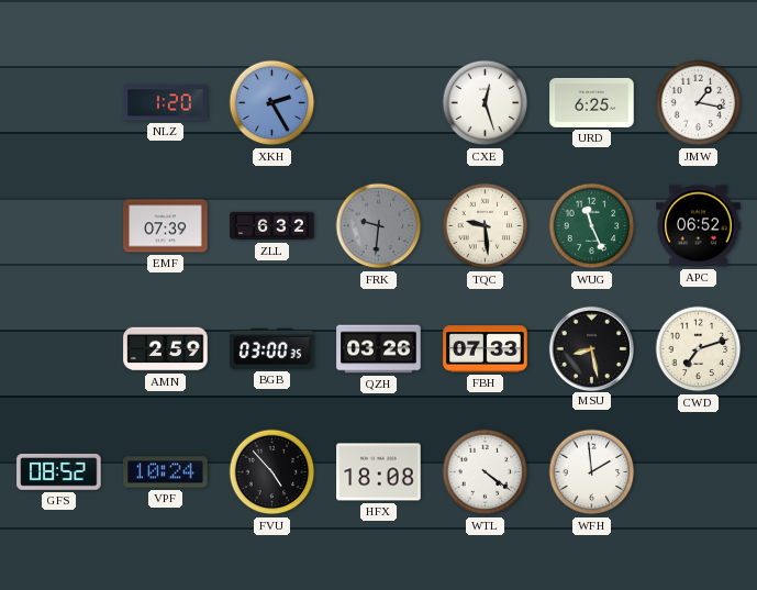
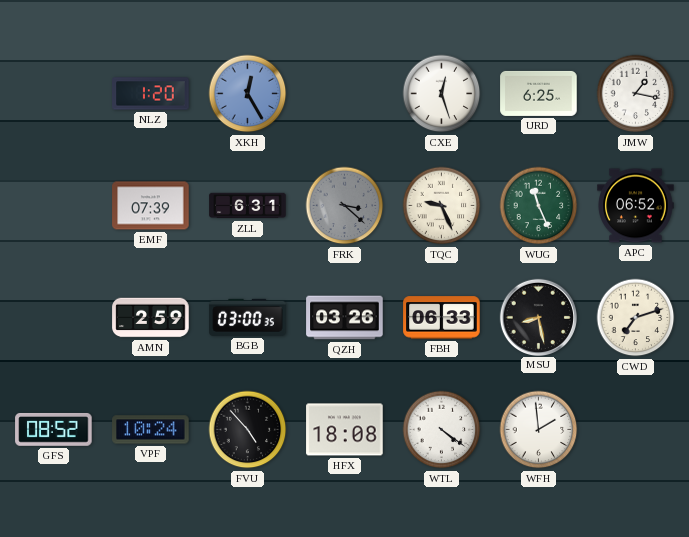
XKH: 2:25 -> 12:25 (248, 94)
ZLL: 6:32 -> 6:31 (248, 206)
FRK: 9:31 -> 3:22 (345, 206)
TQC: 9:29 -> 9:26 (442, 206)
FBH: 07:33 -> 06:33 (442, 318)
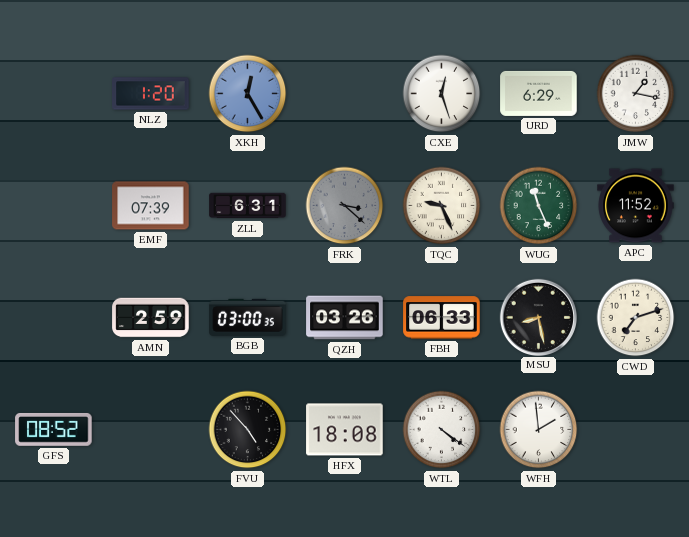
URD: 6:25 -> 6:29 (539, 93)
APC: 06:52 -> 11:52 (636, 206)
VPF: 10:24 -> none (151, 430)
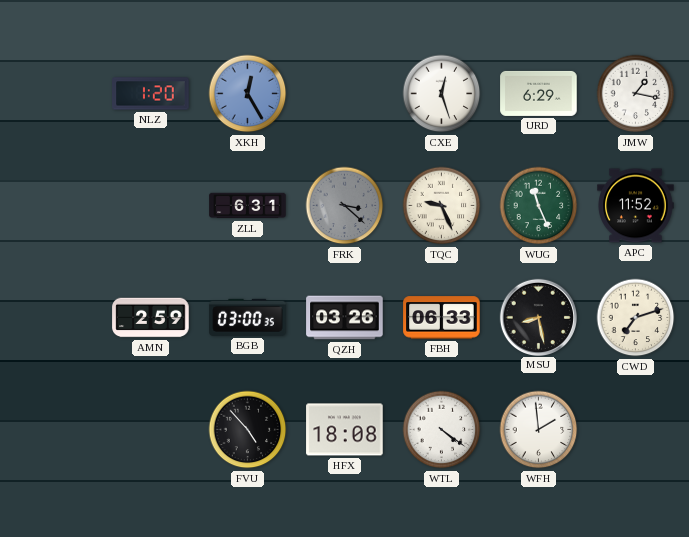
EMF: 07:39 -> none (151, 206)
GFS: 08:52 -> none (54, 429)
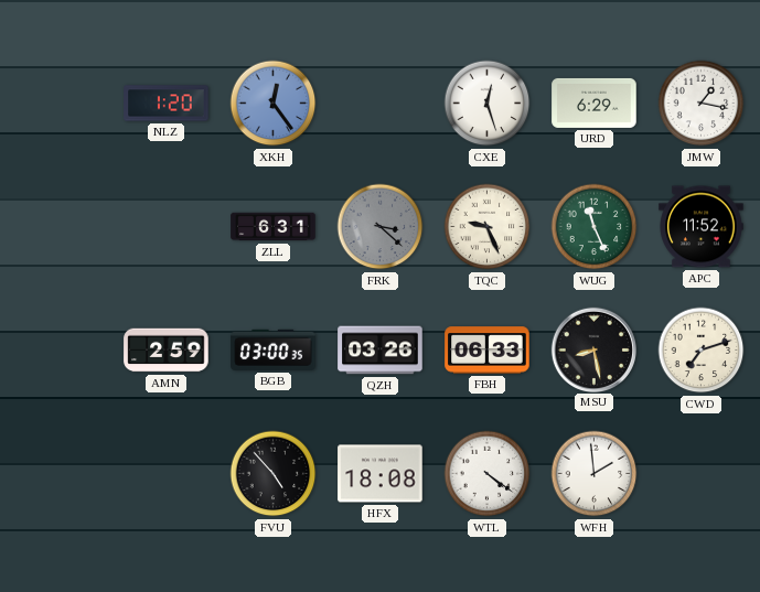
XKH: 12:25 -> 12:24 (274, 104)
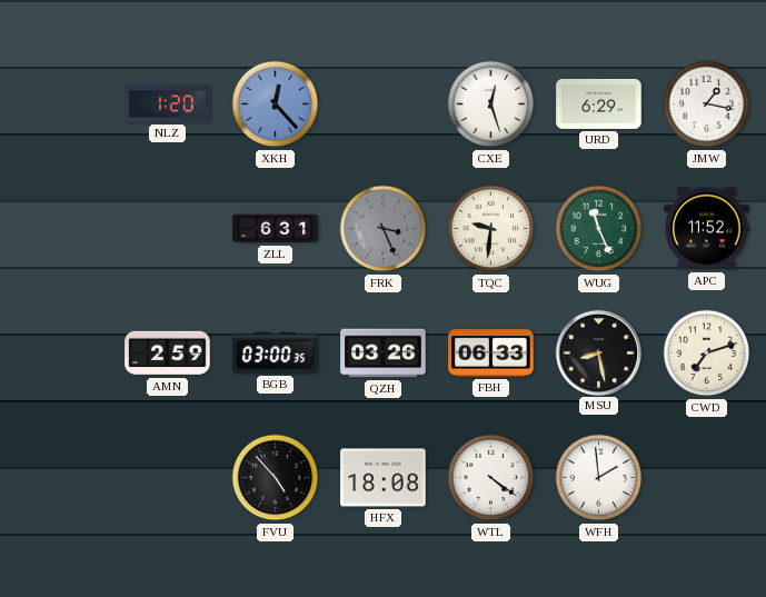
XKH: 12:24 -> 12:23 (276, 105)
FRK: 3:22 -> 3:26 (384, 229)
TQC: 9:26 -> 9:31 (491, 229)
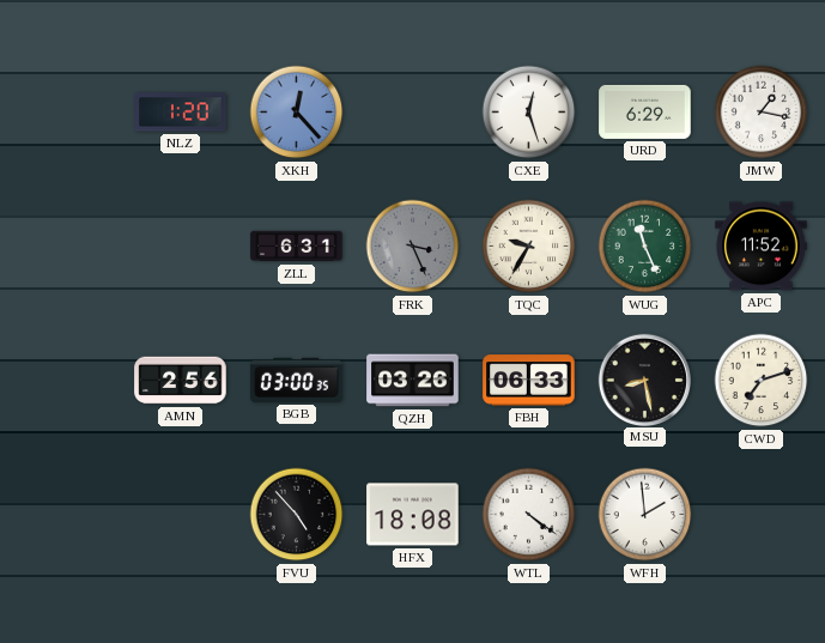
TQC: 9:31 -> 9:35 (529, 247)
AMN: 2:59 -> 2:56 (181, 381)
